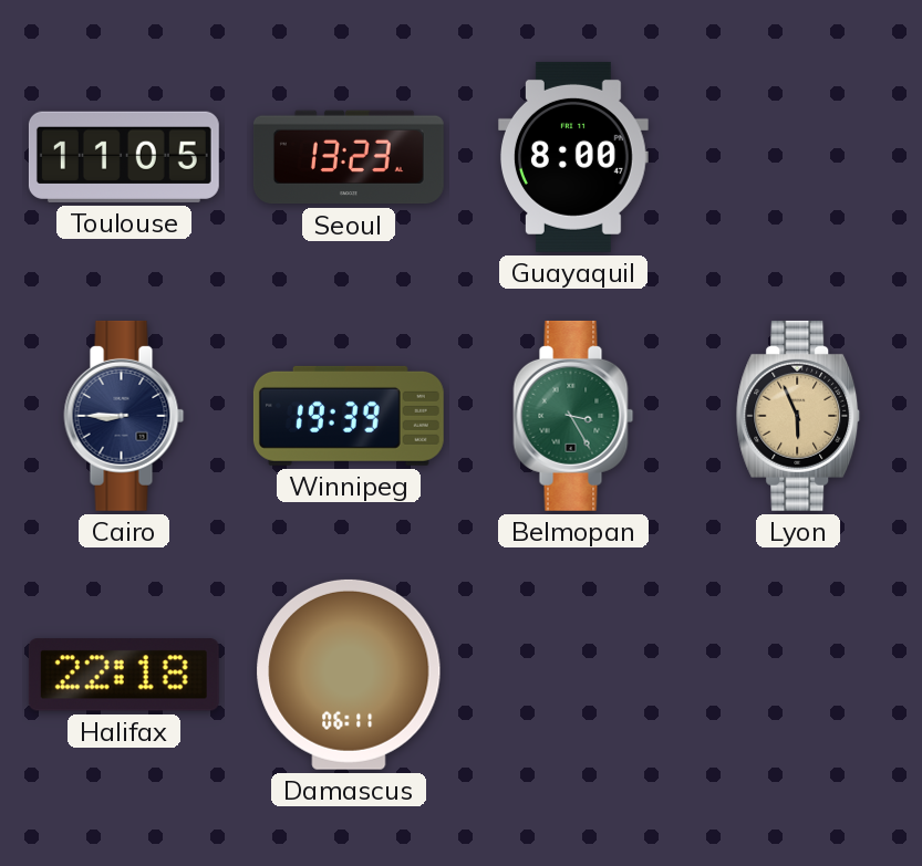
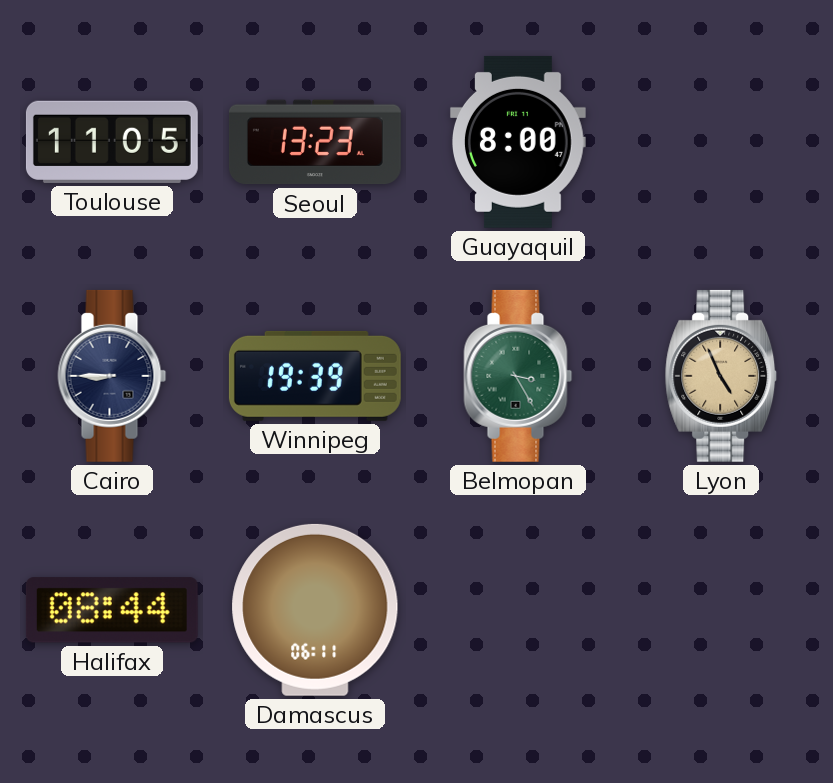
Lyon: 5:56 -> 4:56 (721, 376)
Halifax: 22:18 -> 08:44 (112, 610)
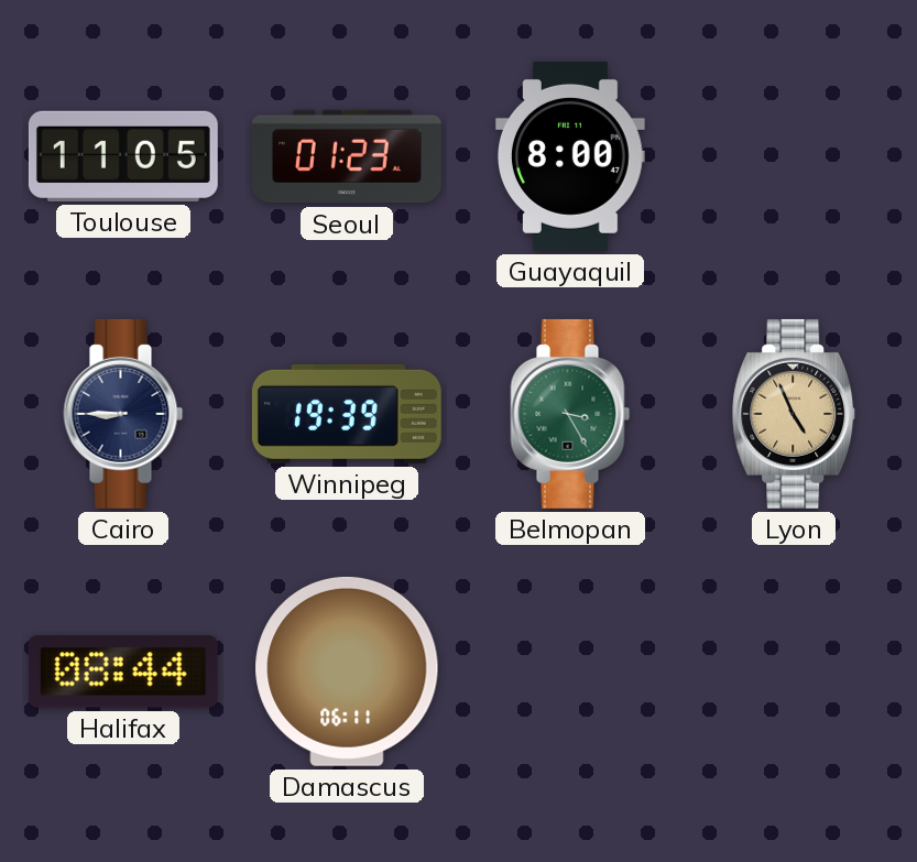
Seoul: 13:23 -> 01:23 (347, 156)
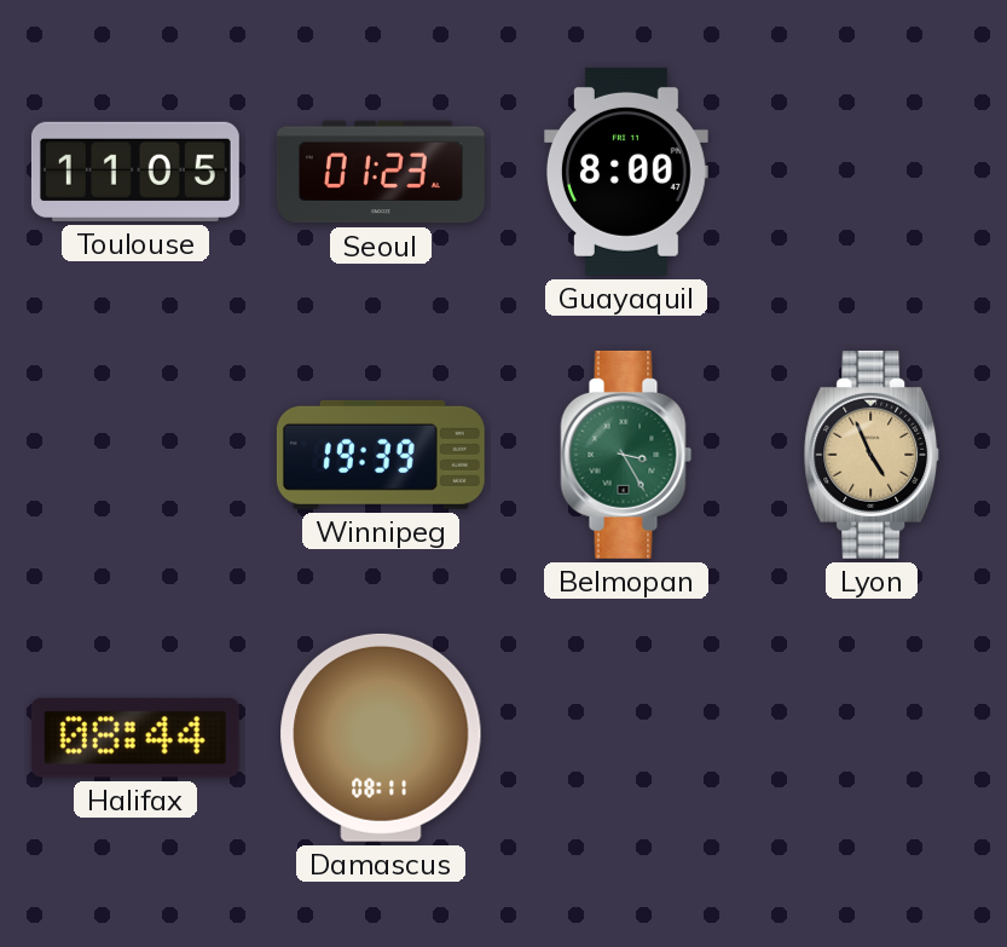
Cairo: 8:45 -> none (123, 414)
Damascus: 06:11 -> 08:11 (381, 738)
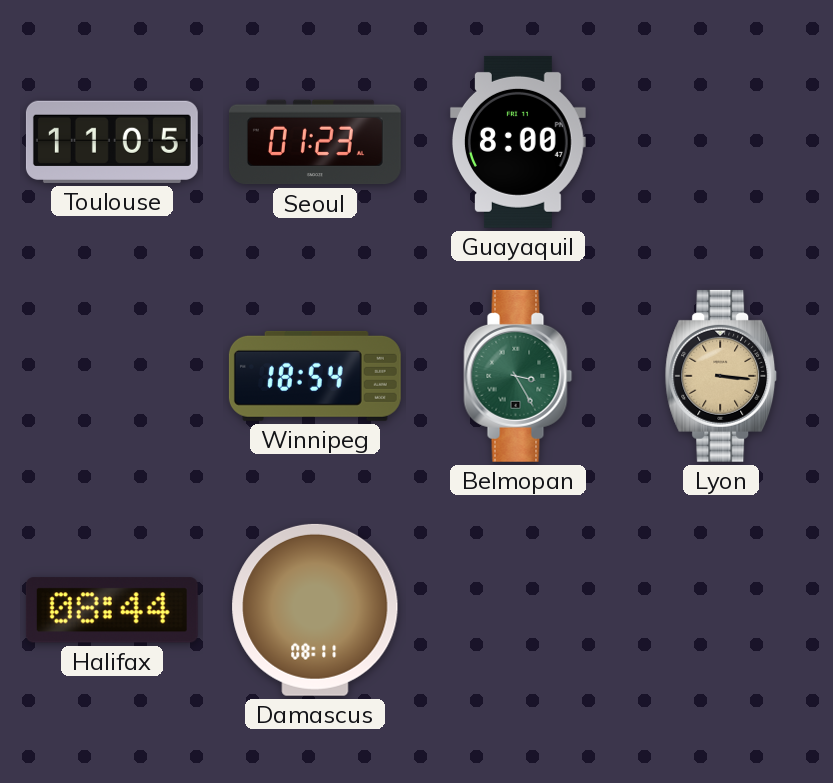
Winnipeg: 19:39 -> 18:54 (315, 376)
Lyon: 4:56 -> 3:16 (721, 376)
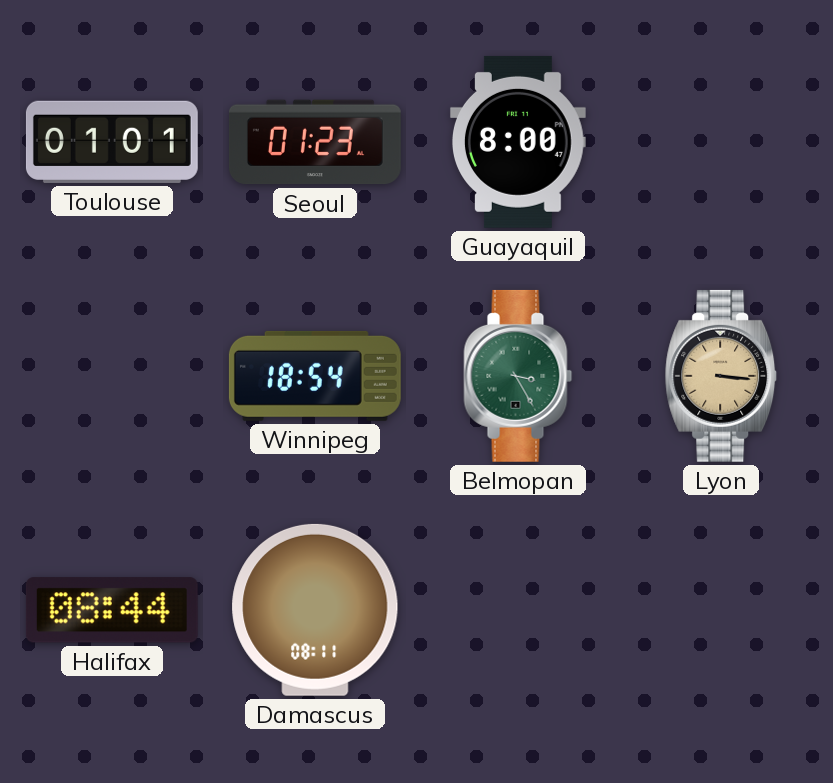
Toulouse: 11:05 -> 01:01 (112, 142)
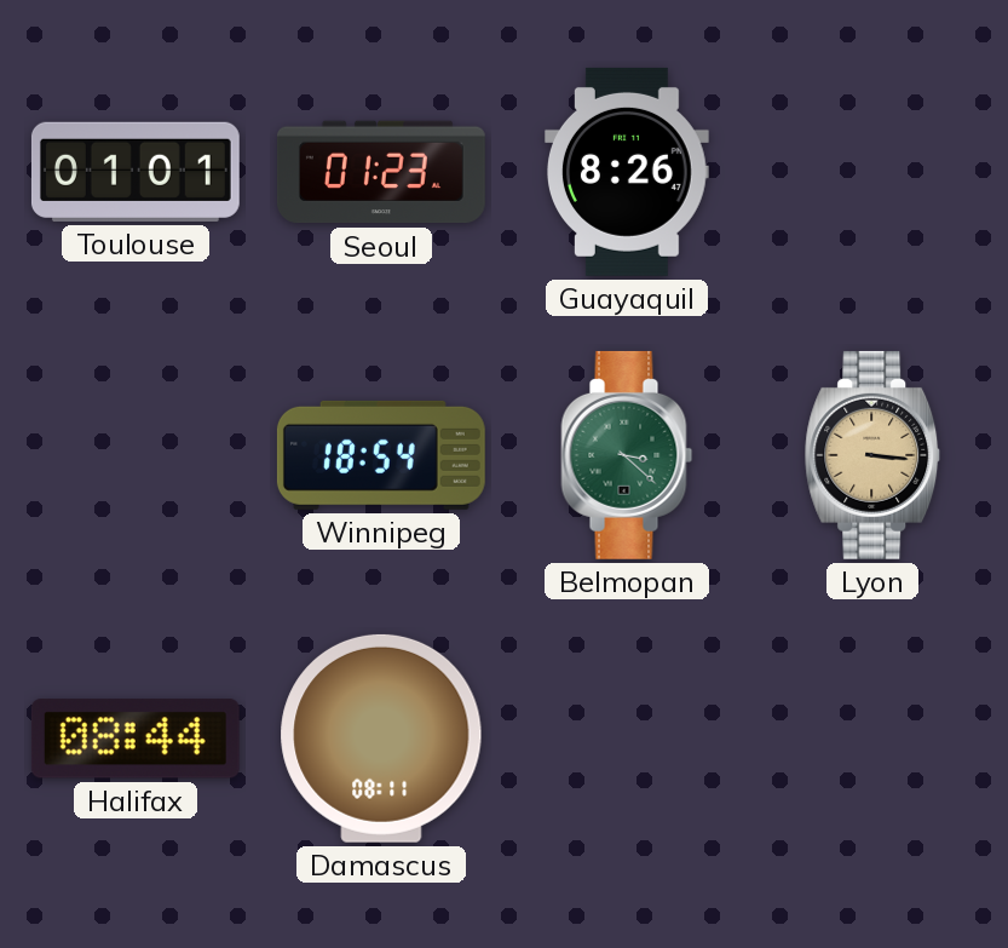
Guayaquil: 8:00 -> 8:26 (627, 172)
Belmopan: 3:25 -> 3:22 (627, 455)
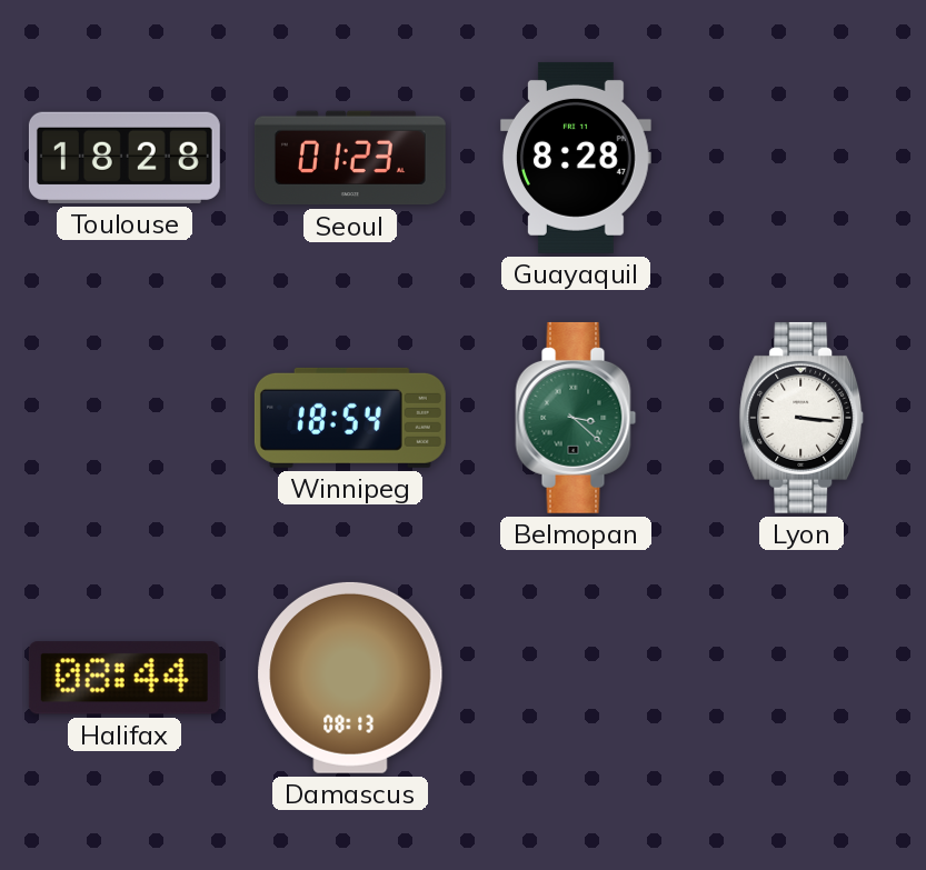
Toulouse: 01:01 -> 18:28 (125, 158)
Guayaquil: 8:26 -> 8:28 (576, 158)
Lyon dial: champagne -> white (801, 418)
Damascus: 08:11 -> 08:13 (350, 678)
